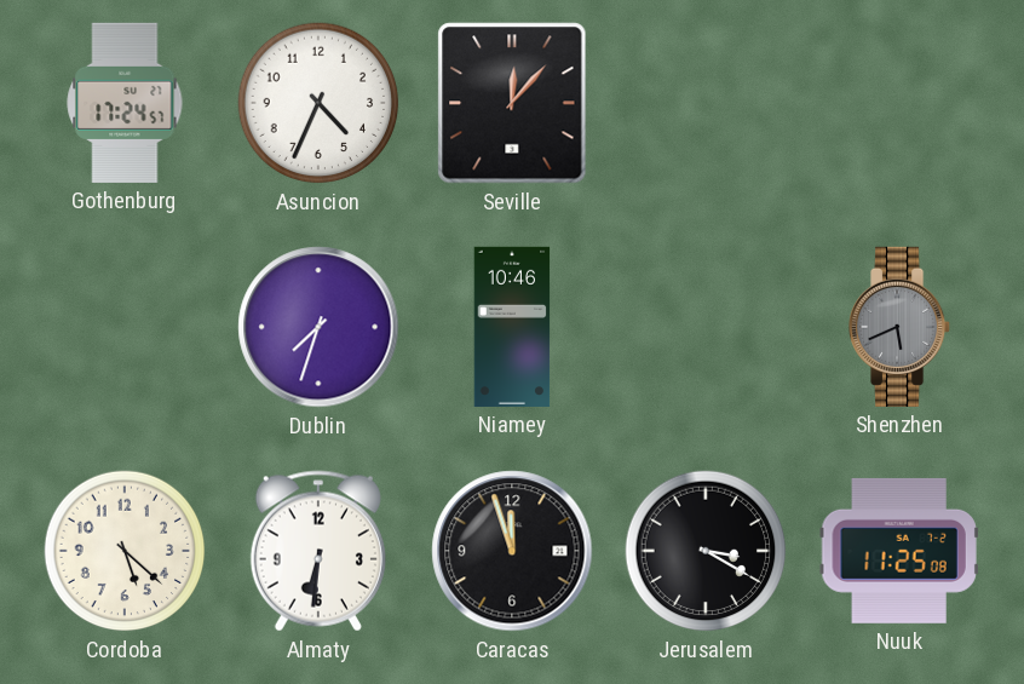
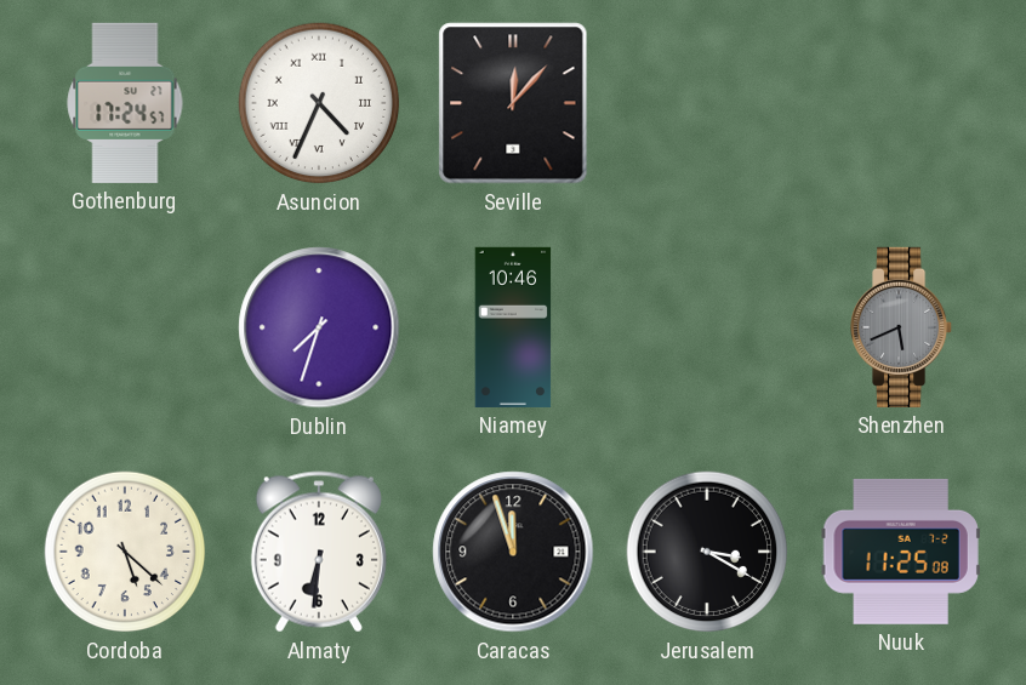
Asuncion numerals: Arabic -> Roman (319, 103)
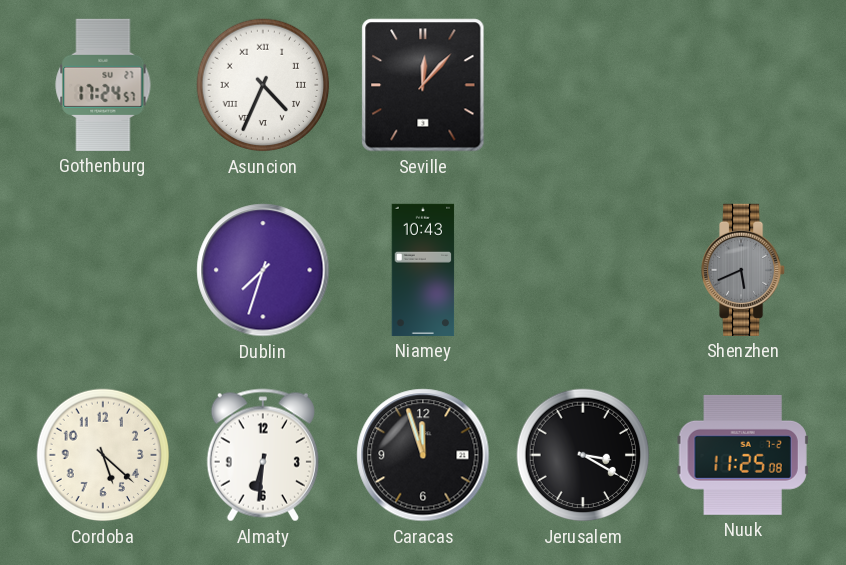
Niamey: 10:46 -> 10:43 (423, 270)
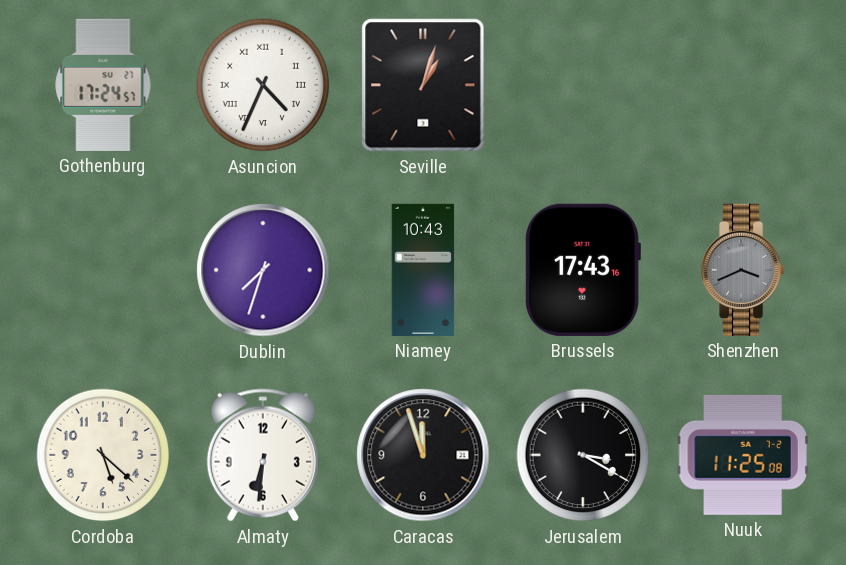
Seville: 12:07 -> 1:03 (423, 85)
Brussels: none -> 17:43 (583, 270)
Shenzhen: 5:41 -> 3:41 (744, 270)
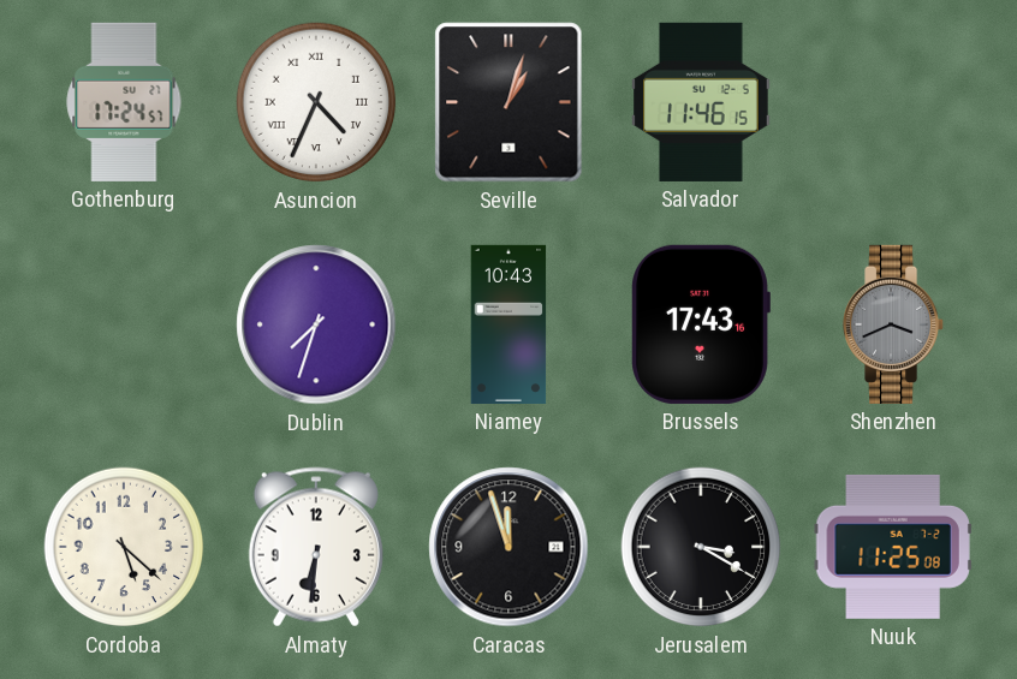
Salvador: none -> 11:46 (702, 102)
